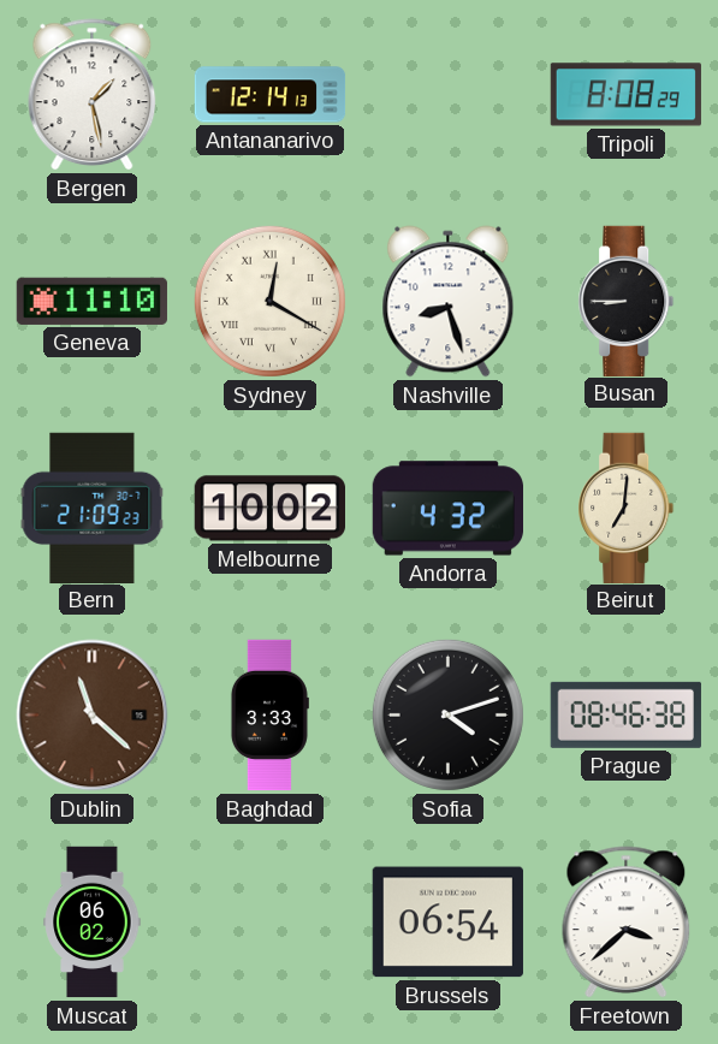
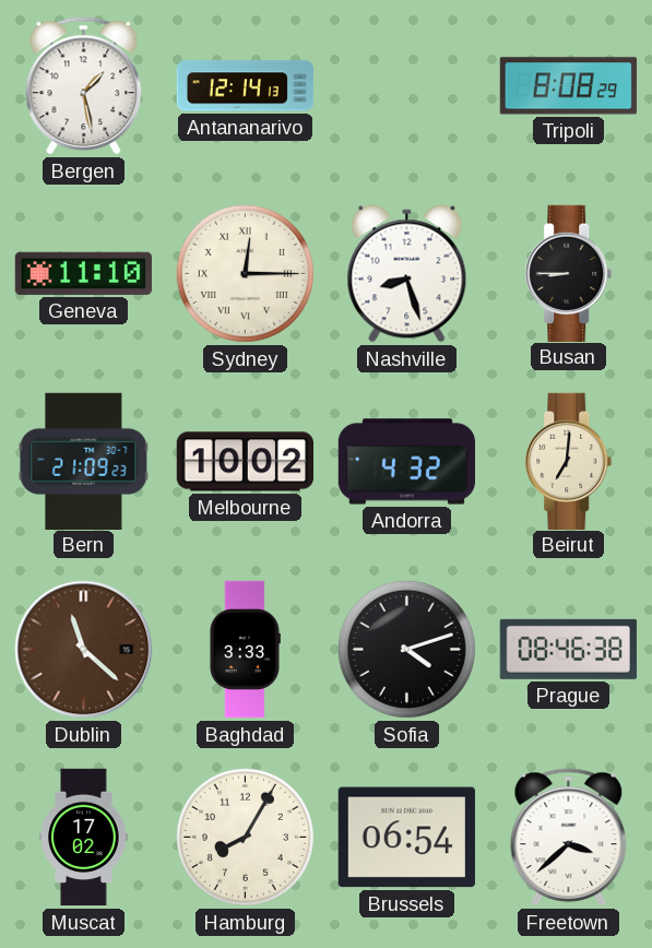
Sydney: 12:20 -> 12:15 (245, 273)
Muscat: 06:02 -> 17:02 (84, 838)
Hamburg: none -> 8:05 (245, 837)
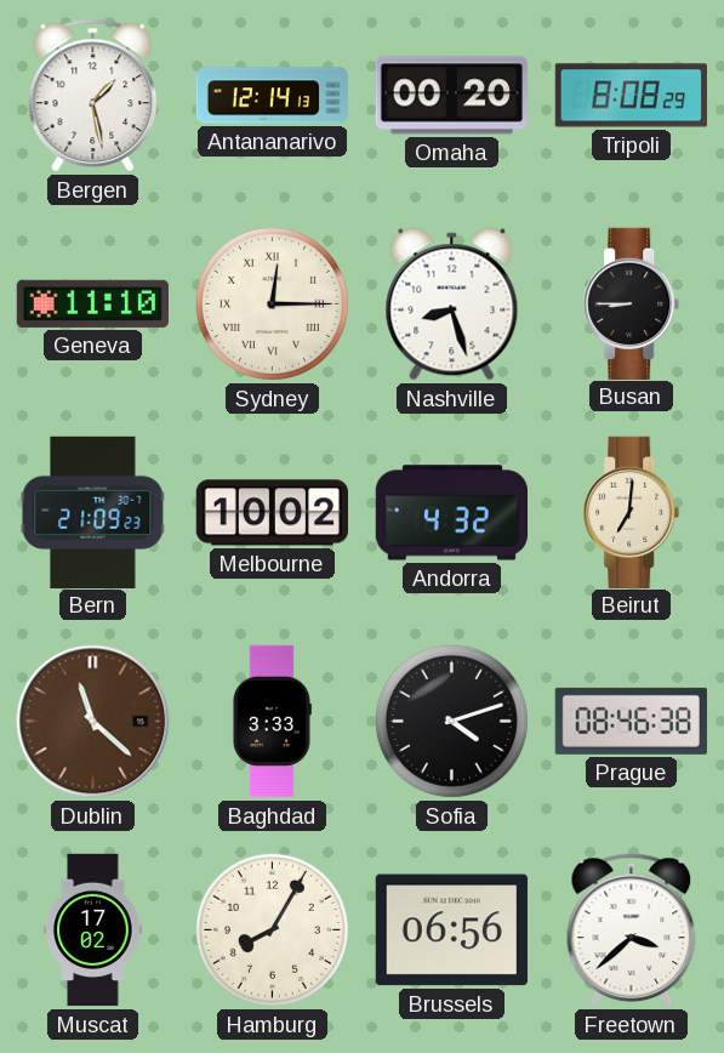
Omaha: none -> 00:20 (451, 96)
Brussels: 06:54 -> 06:56 (451, 930)
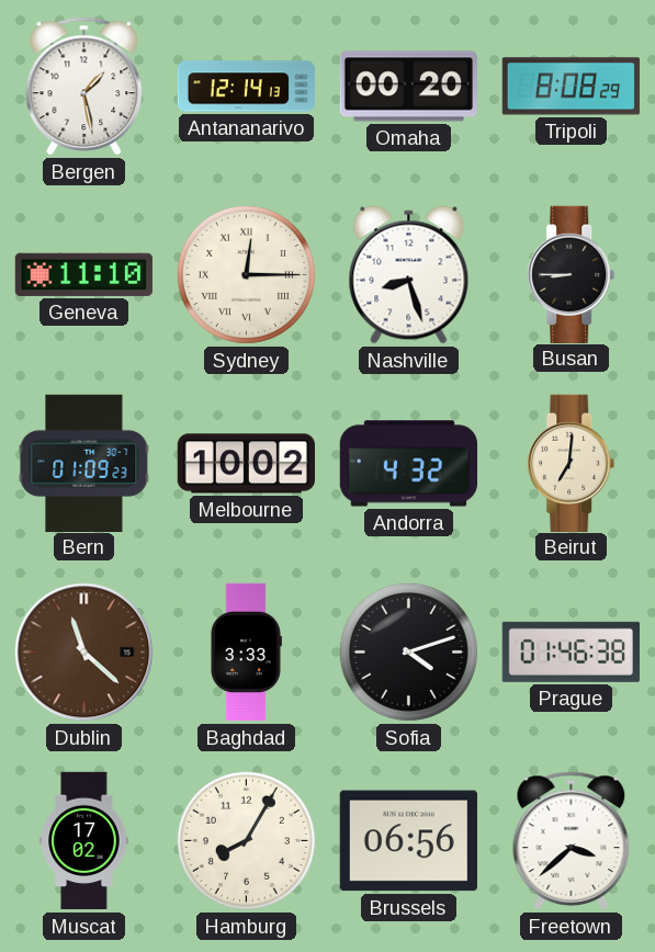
Bern: 21:09 -> 01:09 (84, 463)
Prague: 08:46 -> 01:46 (571, 651)
